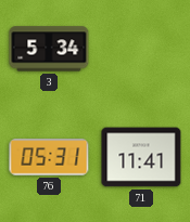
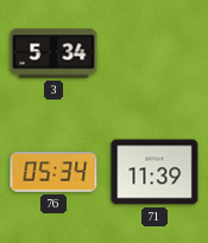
76: 05:31 -> 05:34 (53, 172)
71: 11:41 -> 11:39 (155, 172)
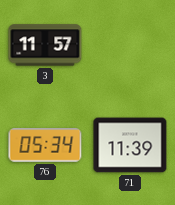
3: 5:34 -> 11:57 (45, 45)
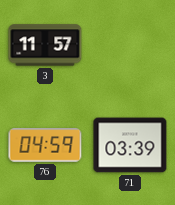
76: 05:34 -> 04:59 (45, 145)
71: 11:39 -> 03:39 (130, 145)
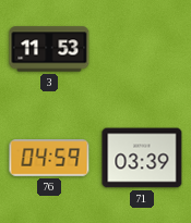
3: 11:57 -> 11:53 (49, 49)
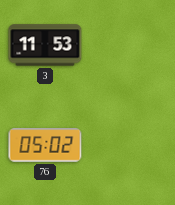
76: 04:59 -> 05:02 (45, 145)
71: 03:39 -> none (142, 158)
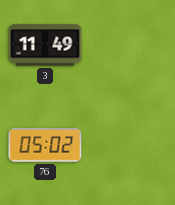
3: 11:53 -> 11:49 (45, 45)
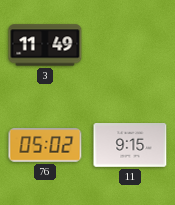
11: none -> 9:15 (130, 146)
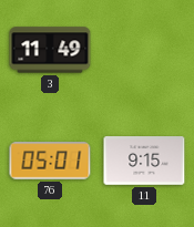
76: 05:02 -> 05:01 (50, 161)
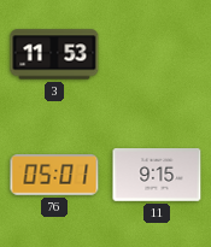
3: 11:49 -> 11:53 (54, 54)
